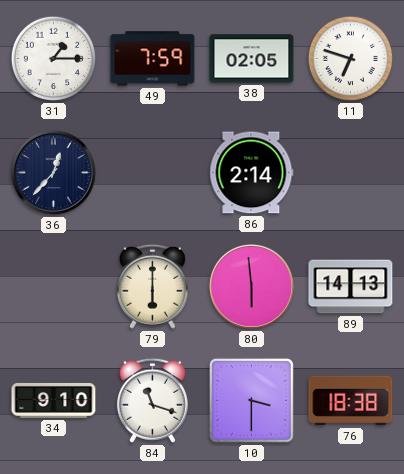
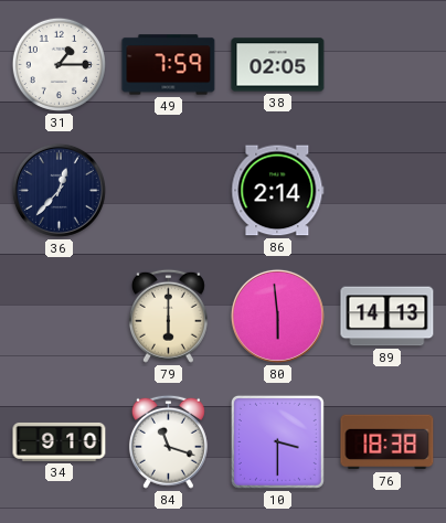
11: 6:48 -> none (350, 58)
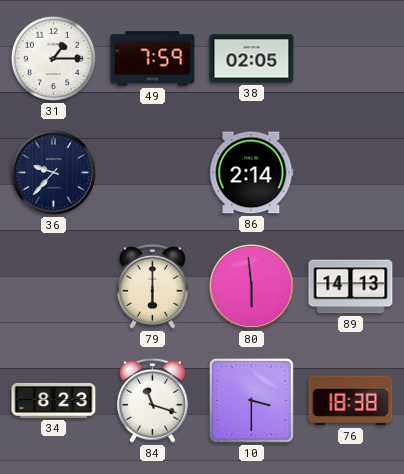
36: 12:37 -> 9:37 (53, 172)
34: 9:10 -> 8:23 (54, 400)
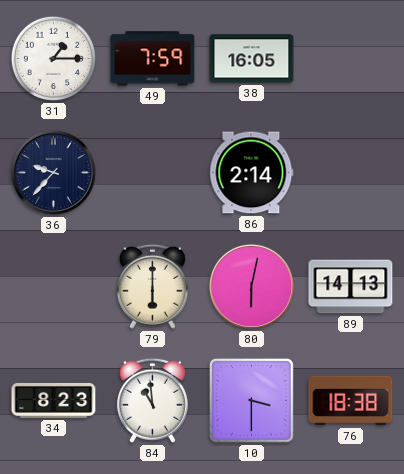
38: 02:05 -> 16:05 (252, 59)
80: 5:59 -> 6:02 (251, 286)
84: 11:18 -> 10:59 (152, 400)
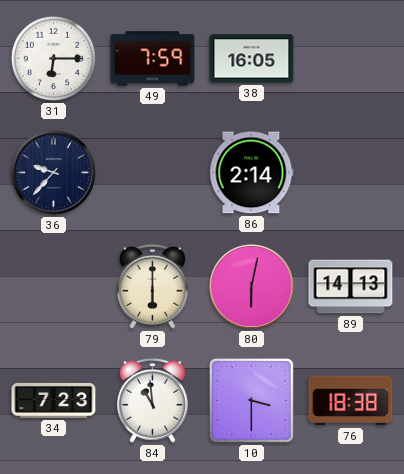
31: 1:15 -> 6:15 (53, 58)
34: 8:23 -> 7:23 (54, 400)
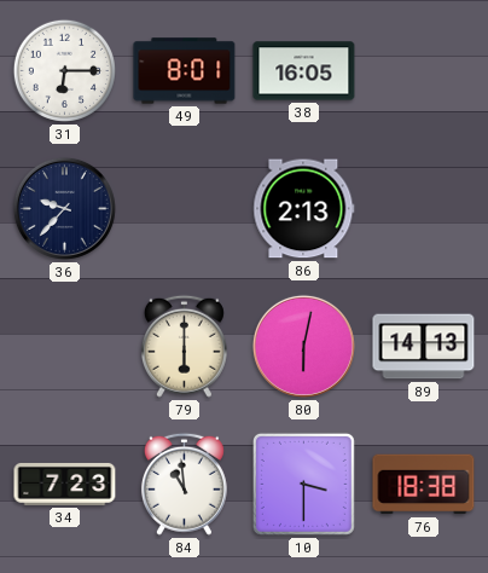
49: 7:59 -> 8:01 (185, 71)
86: 2:14 -> 2:13 (304, 209)
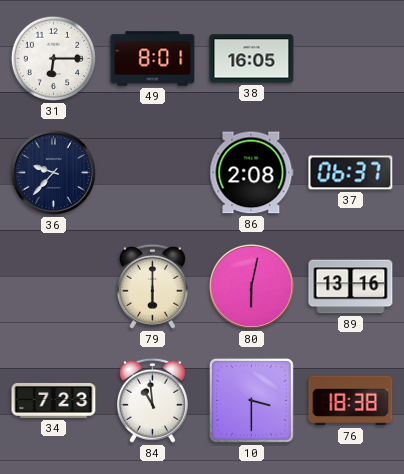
86: 2:13 -> 2:08 (252, 173)
37: none -> 06:37 (351, 173)
89: 14:13 -> 13:16 (351, 287)
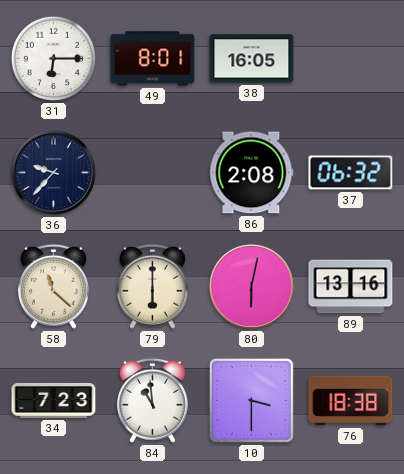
37: 06:37 -> 06:32 (351, 173)
58: none -> 11:22 (53, 286)
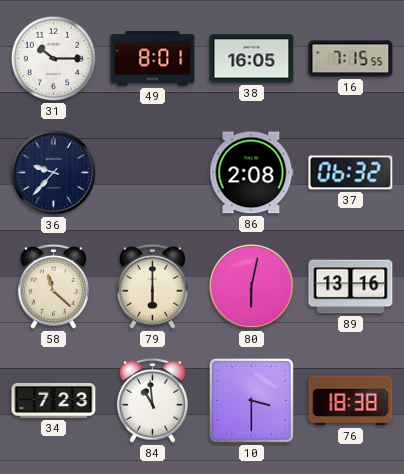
31: 6:15 -> 10:15 (53, 58)
16: none -> 7:15 (351, 59)
